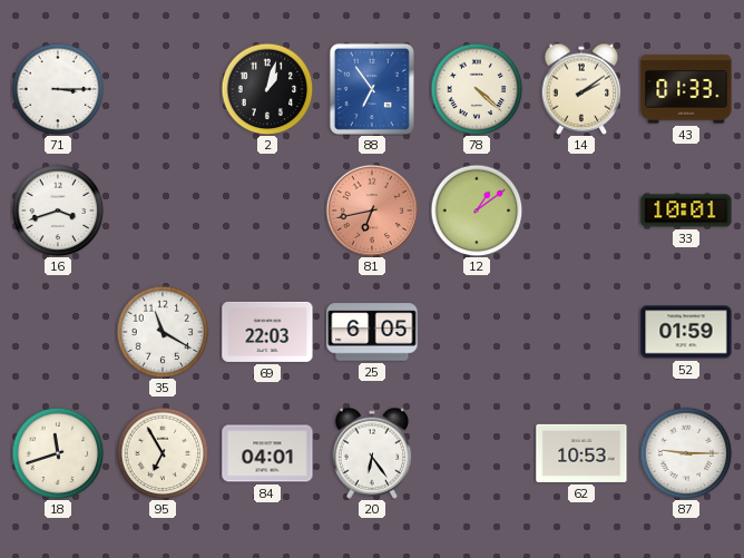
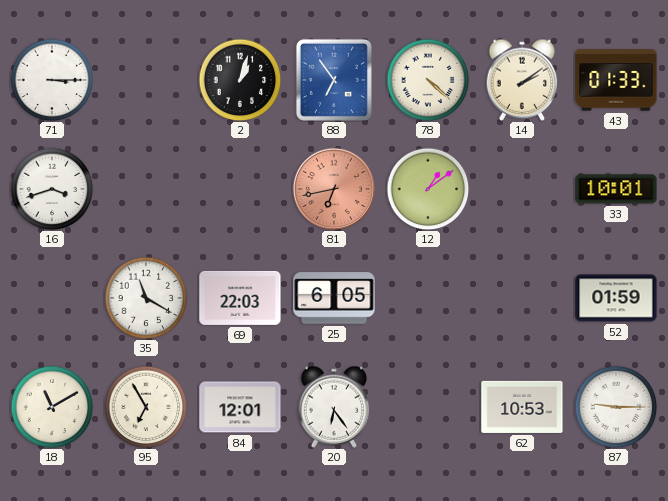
18: 11:42 -> 11:10 (52, 407)
84: 04:01 -> 12:01 (240, 407)
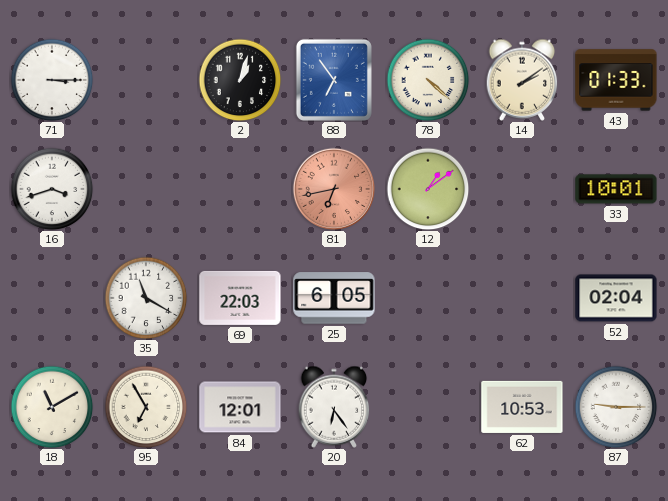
52: 01:59 -> 02:04 (616, 298)
